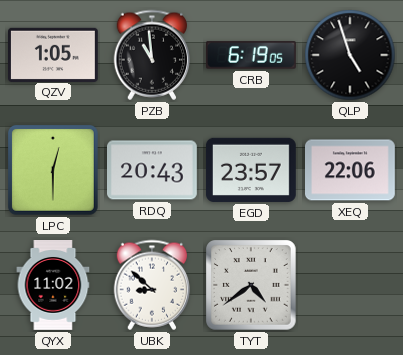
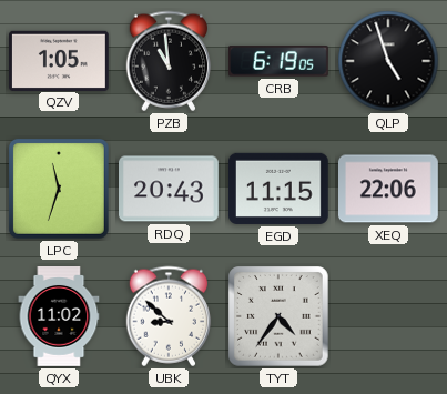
LPC: 12:30 -> 11:33 (59, 189)
EGD: 23:57 -> 11:15 (280, 189)
TYT: 4:39 -> 4:36 (280, 317)
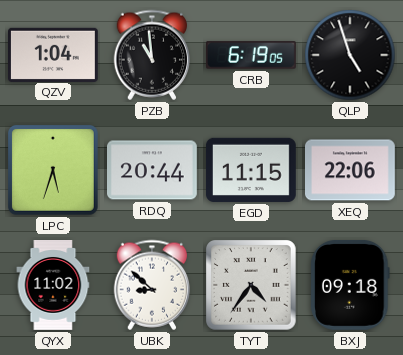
QZV: 1:05 -> 1:04 (54, 54)
LPC: 11:33 -> 5:33 (53, 170)
RDQ: 20:43 -> 20:44 (153, 170)
BXJ: none -> 09:18 (350, 285)
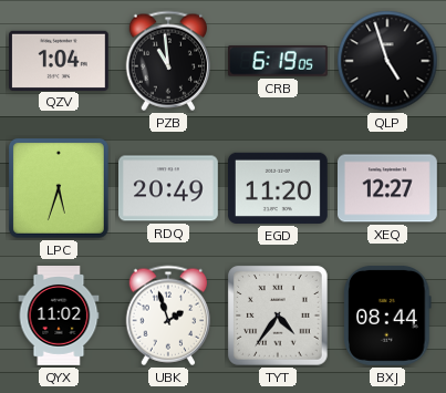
RDQ: 20:44 -> 20:49 (169, 188)
EGD: 11:15 -> 11:20 (279, 188)
XEQ: 22:06 -> 12:27 (388, 188)
UBK: 8:52 -> 1:57 (168, 316)
BXJ: 09:18 -> 08:44 (387, 316)
